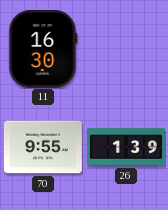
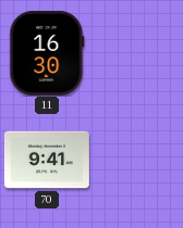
70: 9:55 -> 9:41 (47, 160)
26: 1:39 -> none (127, 147)
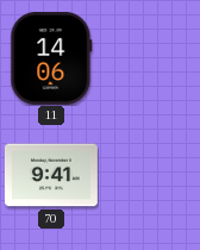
11: 16:30 -> 14:06 (51, 58)
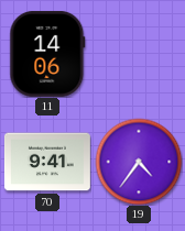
19: none -> 4:36 (139, 162)
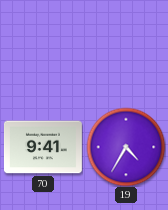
11: 14:06 -> none (47, 54)
19: 4:36 -> 4:35 (126, 147)
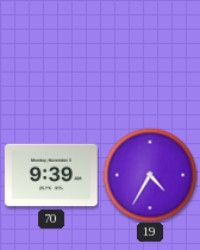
70: 9:41 -> 9:39 (51, 175)
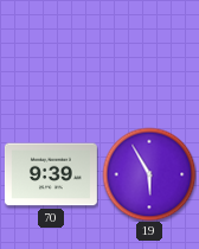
19: 4:35 -> 5:55 (149, 174)
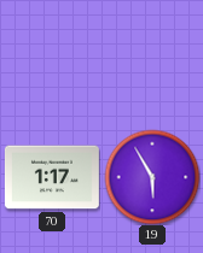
70: 9:39 -> 1:17 (52, 177)
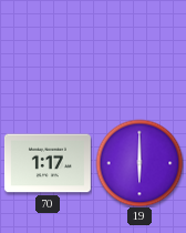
19: 5:55 -> 6:00 (139, 163)
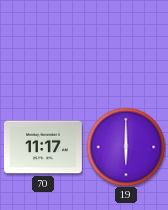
70: 1:17 -> 11:17 (43, 147)
